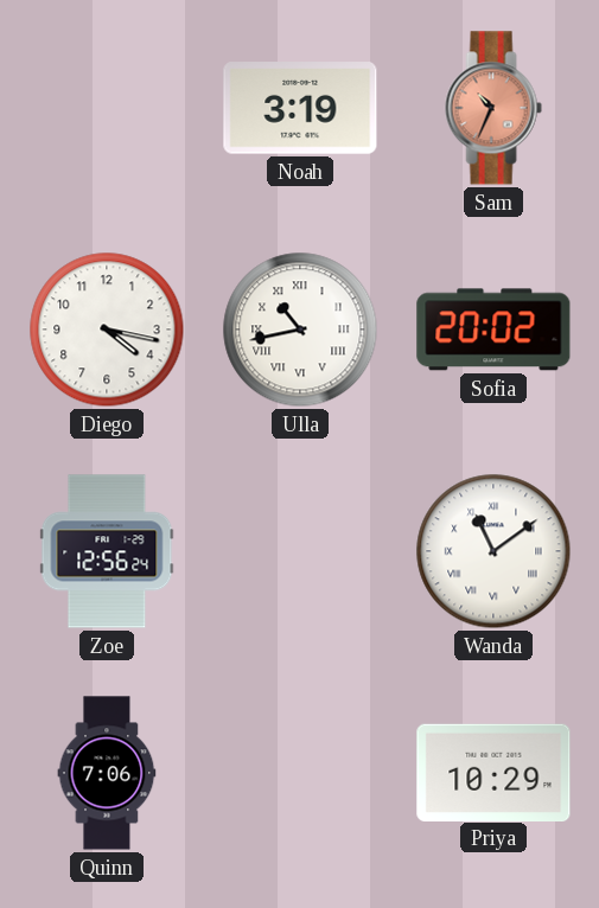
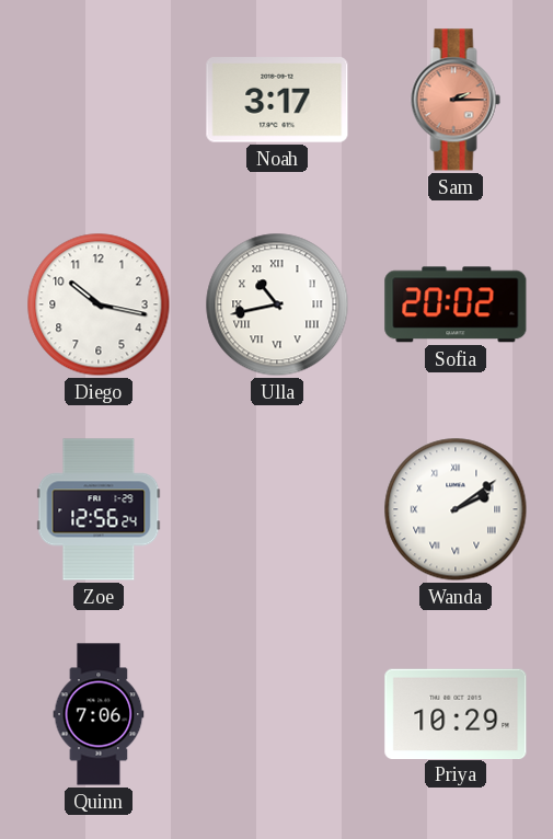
Noah: 3:19 -> 3:17 (277, 100)
Sam: 10:34 -> 2:15 (456, 100)
Diego: 4:17 -> 10:17 (99, 304)
Wanda: 11:09 -> 2:09 (456, 509)
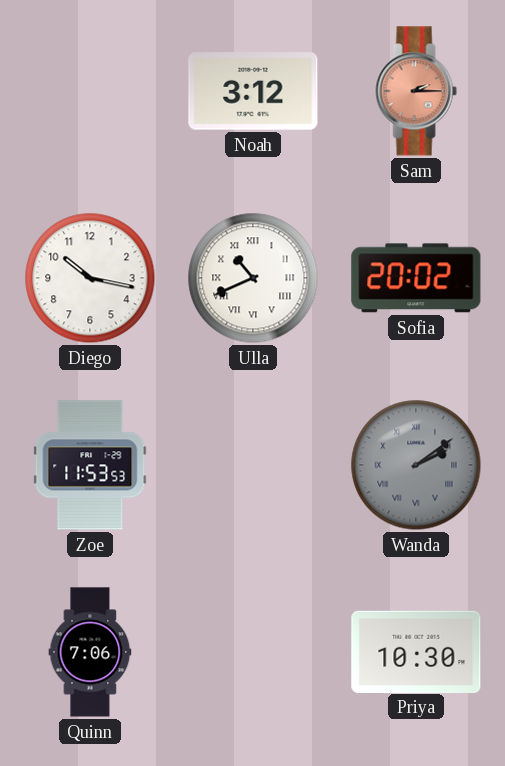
Noah: 3:17 -> 3:12 (253, 91)
Ulla: 10:43 -> 10:41 (253, 278)
Zoe: 12:56 -> 11:53 (90, 465)
Wanda dial: white -> grey (416, 465)
Priya: 10:29 -> 10:30 (416, 651)
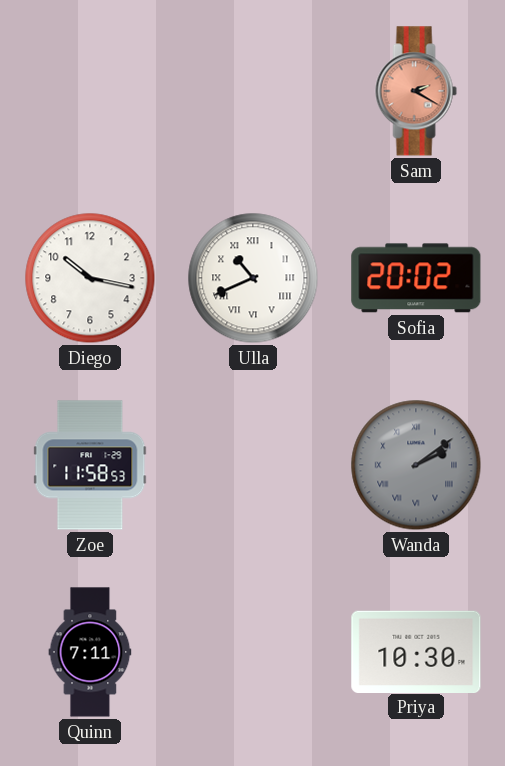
Noah: 3:12 -> none (253, 91)
Sam: 2:15 -> 2:20 (416, 91)
Zoe: 11:53 -> 11:58 (90, 465)
Quinn: 7:06 -> 7:11 (90, 652)
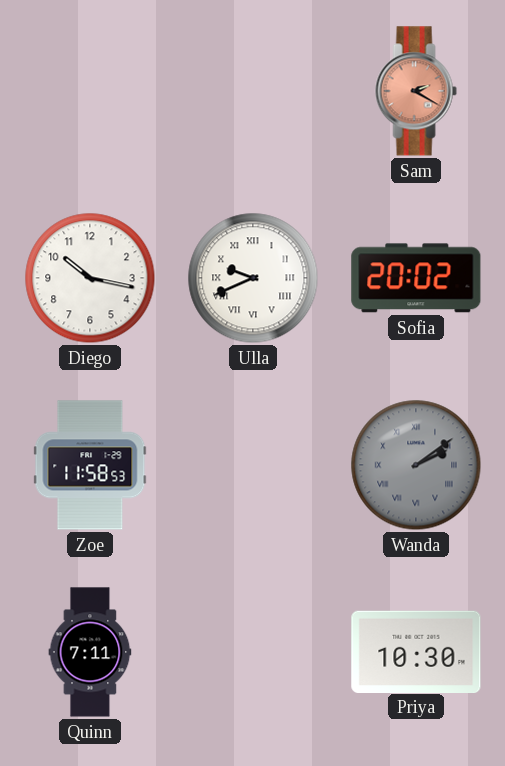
Ulla: 10:41 -> 9:41 (253, 278)
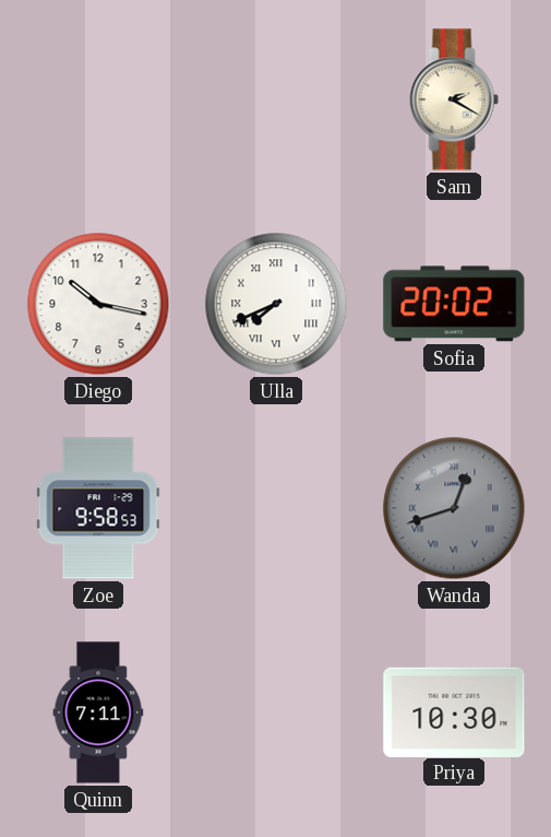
Sam dial: salmon -> cream (454, 99)
Ulla: 9:41 -> 7:41 (276, 304)
Zoe: 11:58 -> 9:58 (98, 508)
Wanda: 2:09 -> 12:42 (454, 508)
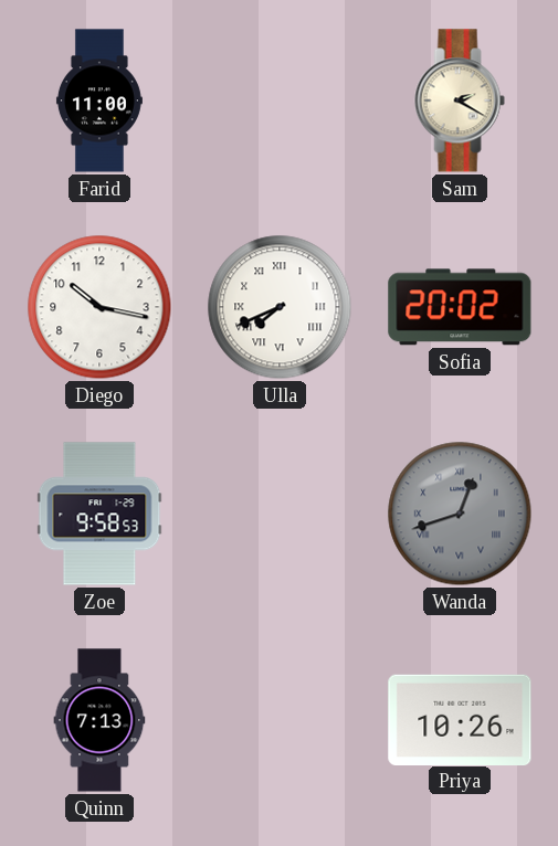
Farid: none -> 11:00 (99, 101)
Quinn: 7:11 -> 7:13 (99, 720)
Priya: 10:30 -> 10:26 (460, 719)
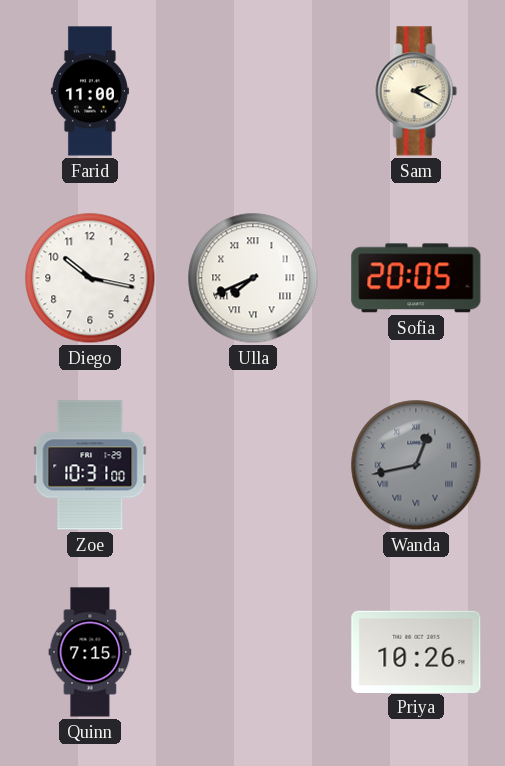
Sofia: 20:02 -> 20:05 (416, 278)
Zoe: 9:58 -> 10:31 (90, 465)
Wanda: 12:42 -> 12:43 (416, 465)
Quinn: 7:13 -> 7:15 (90, 652)
